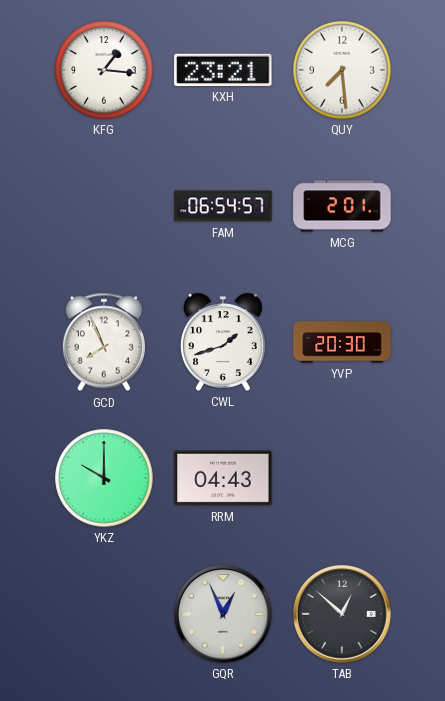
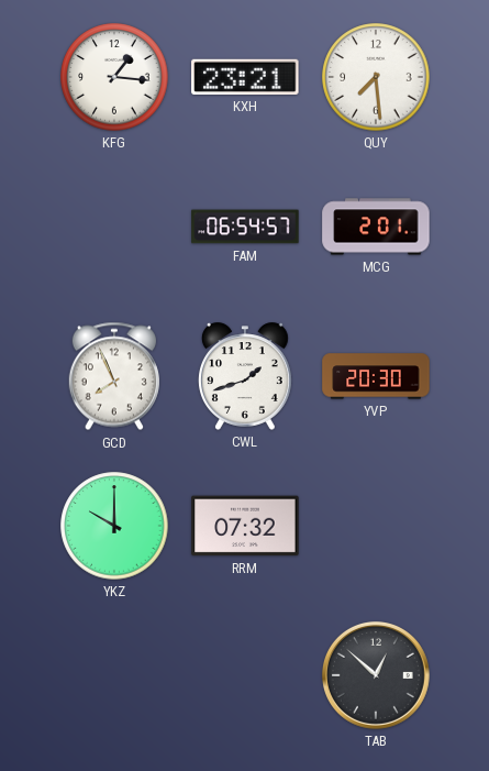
RRM: 04:43 -> 07:32 (245, 526)
GQR: 12:56 -> none (223, 614)
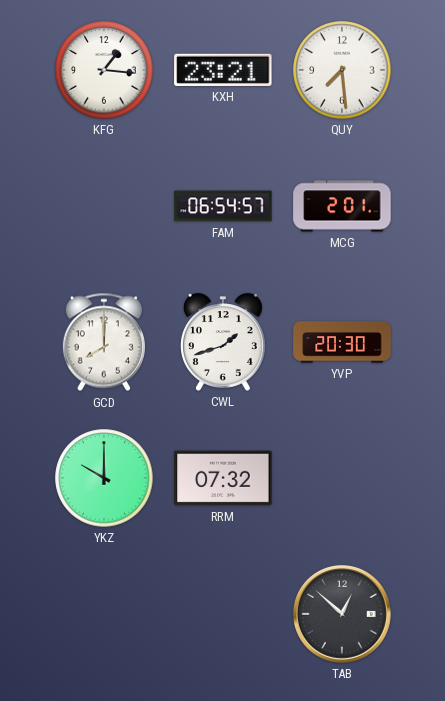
GCD: 7:56 -> 8:00 (104, 342)
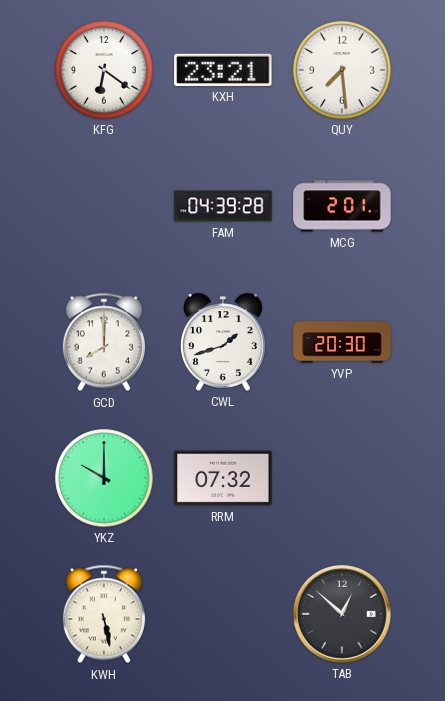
KFG: 1:16 -> 6:21 (104, 70)
FAM: 06:54 -> 04:39 (223, 206)
KWH: none -> 5:28 (104, 614)
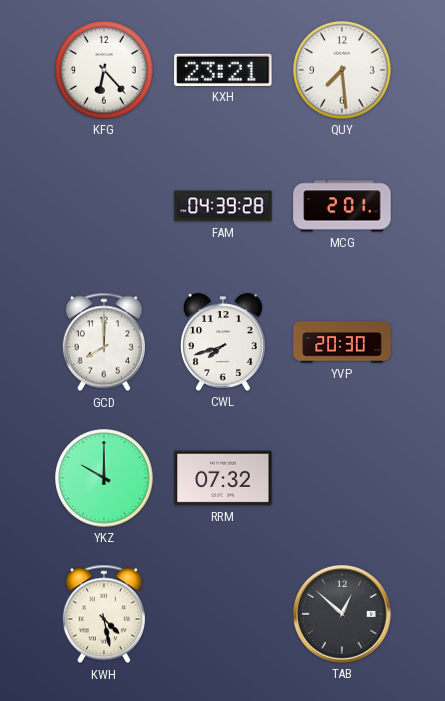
KFG: 6:21 -> 6:23 (104, 70)
CWL: 1:42 -> 7:42 (223, 342)
KWH: 5:28 -> 4:28 (104, 614)
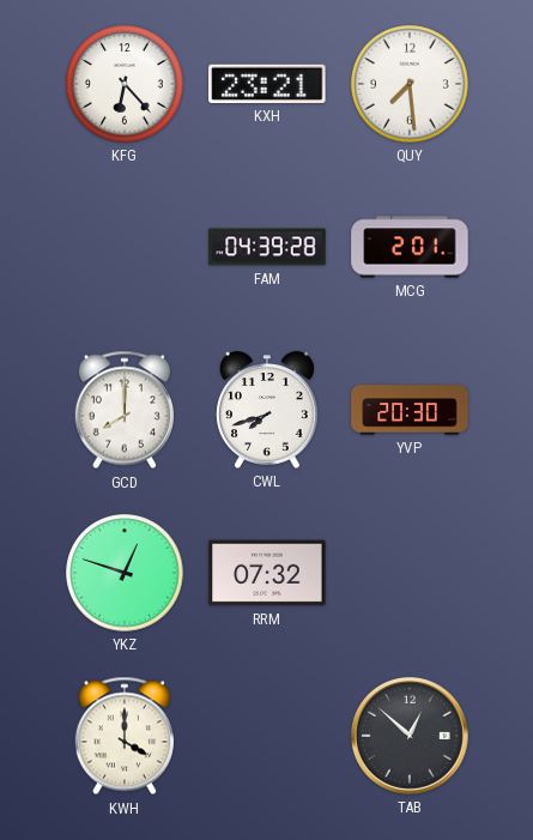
YKZ: 10:00 -> 12:48 (125, 573)
KWH: 4:28 -> 4:00 (125, 736)
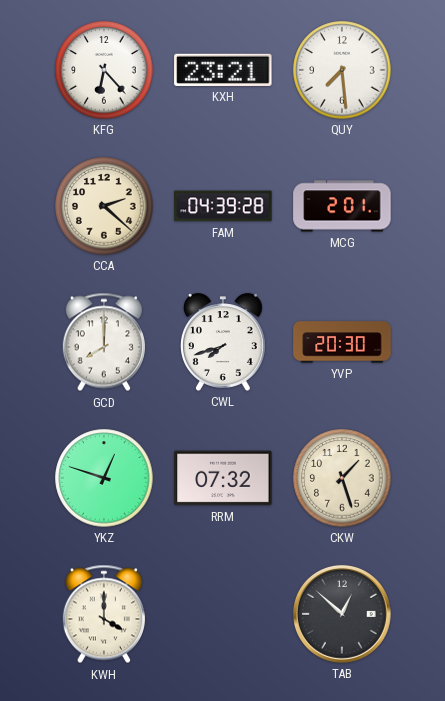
CCA: none -> 2:22 (104, 206)
CKW: none -> 1:27 (342, 478)
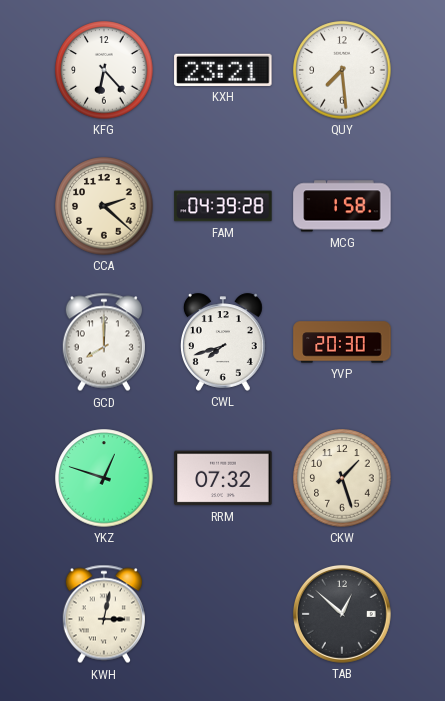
MCG: 2:01 -> 1:58 (342, 206)
KWH: 4:00 -> 3:02 (104, 614)
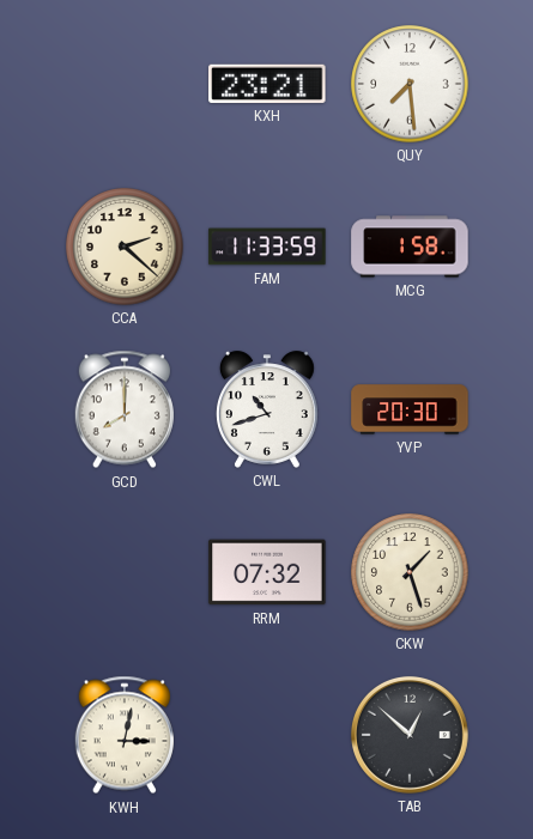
KFG: 6:23 -> none (104, 70)
FAM: 04:39 -> 11:33 (267, 247)
CWL: 7:42 -> 10:42 (267, 409)
YKZ: 12:48 -> none (104, 478)
